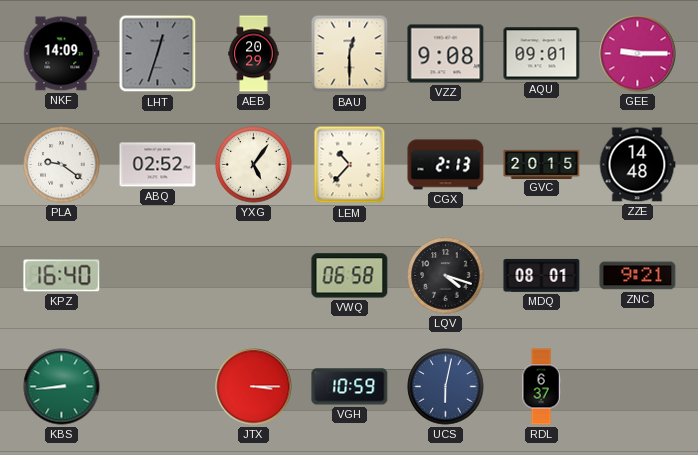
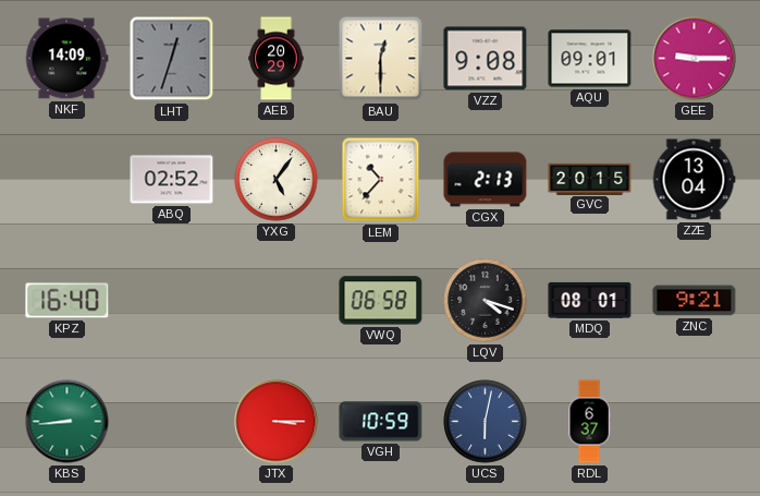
PLA: 9:21 -> none (62, 165)
ZZE: 14:48 -> 13:04 (694, 180)
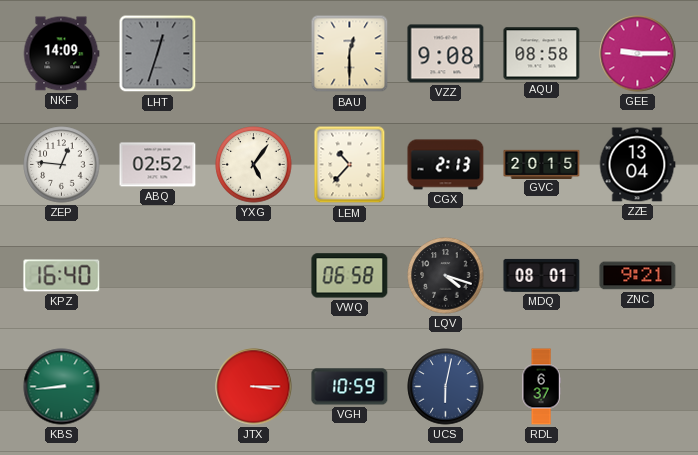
AEB: 20:29 -> none (277, 59)
AQU: 09:01 -> 08:58 (542, 54)
ZEP: none -> 12:46 (62, 165)
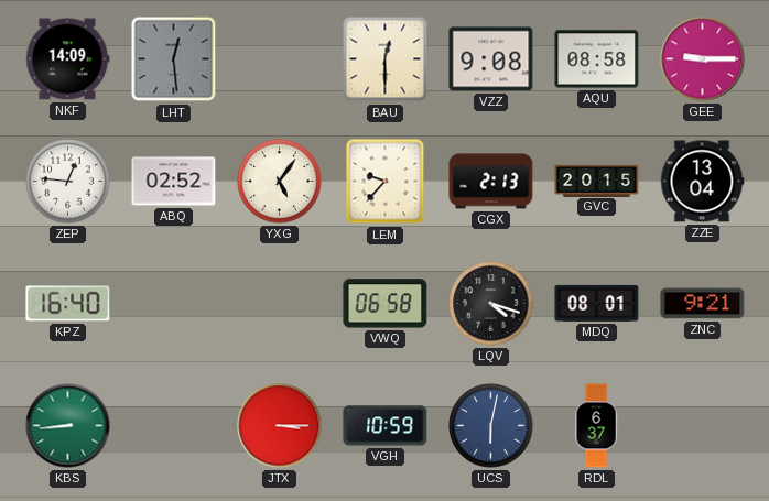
LHT: 12:33 -> 12:29 (174, 59)
LEM: 10:37 -> 9:37 (386, 182)
